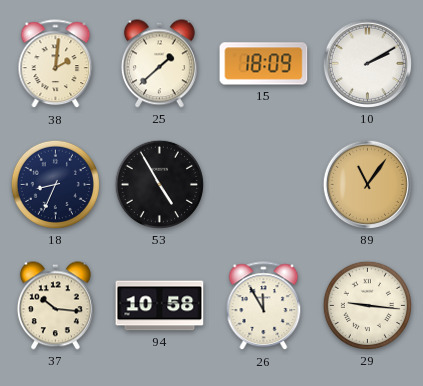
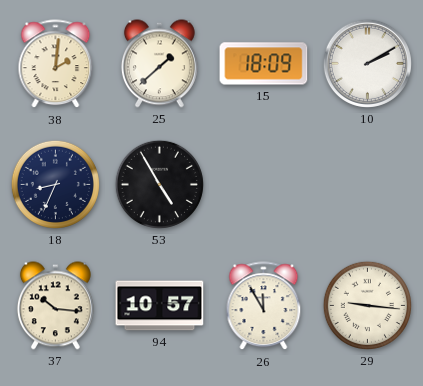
89: 11:06 -> none (367, 184)
94: 10:58 -> 10:57 (160, 306)
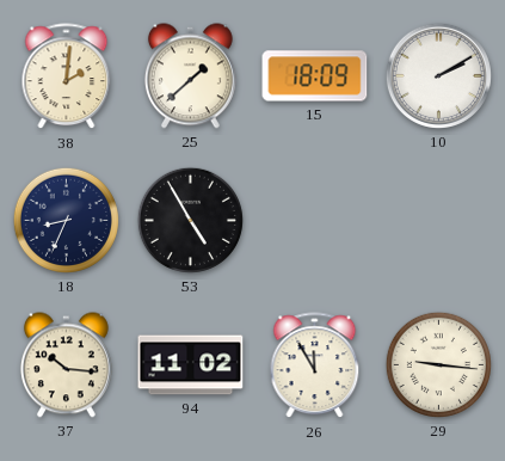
94: 10:57 -> 11:02 (191, 365)
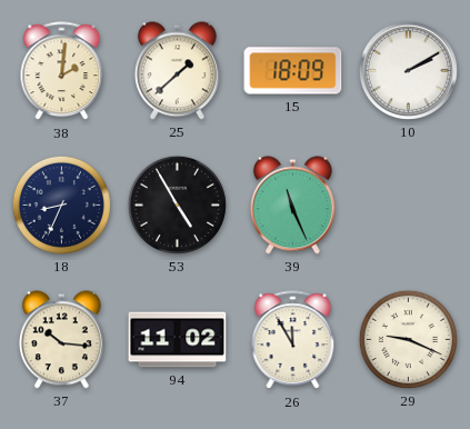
39: none -> 11:26 (292, 206)
29: 9:16 -> 9:19 (408, 339)
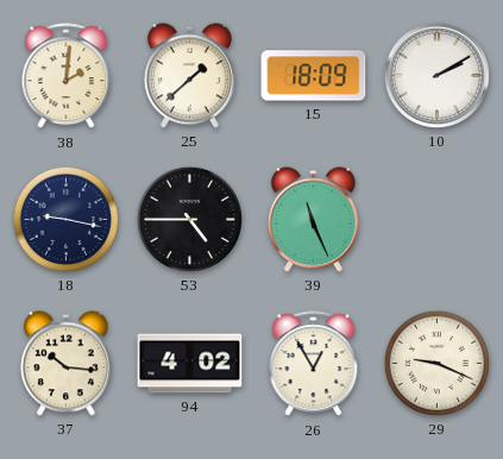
18: 8:34 -> 9:17 (65, 219)
53: 4:55 -> 4:45 (189, 219)
94: 11:02 -> 4:02 (190, 364)
26: 11:55 -> 12:55 (314, 364)
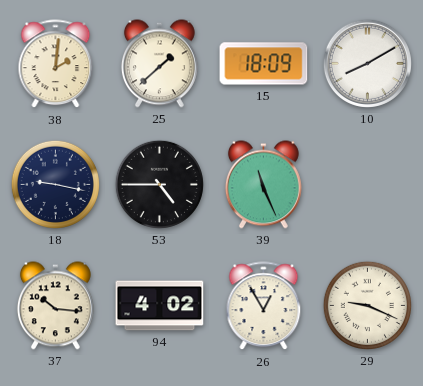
10: 2:10 -> 8:10 (367, 63)
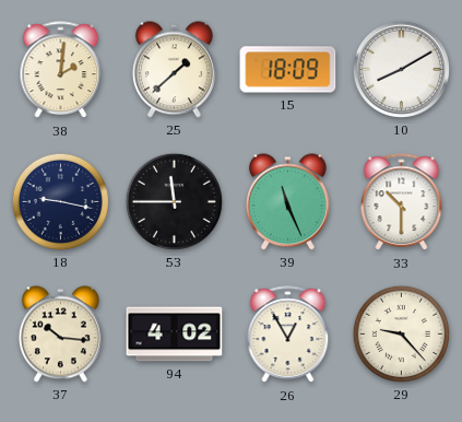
53: 4:45 -> 11:45 (174, 201)
33: none -> 10:30 (402, 202)
29: 9:19 -> 9:23 (401, 333)
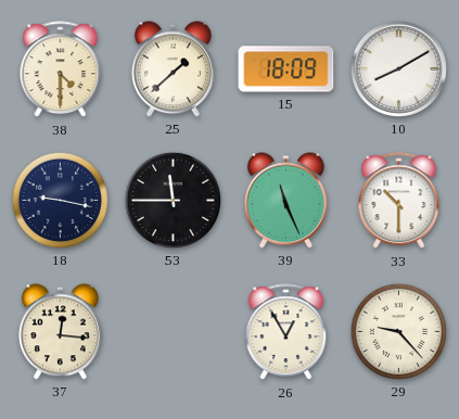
38: 2:01 -> 4:30 (61, 69)
37: 10:16 -> 12:16 (60, 332)
94: 4:02 -> none (175, 335)
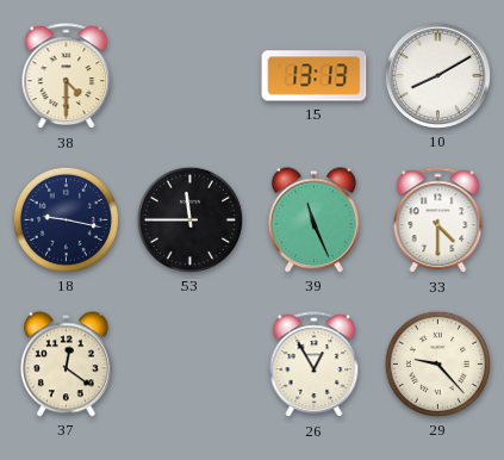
25: 1:38 -> none (173, 69)
15: 18:09 -> 13:13 (315, 76)
33: 10:30 -> 4:30 (438, 220)
37: 12:16 -> 12:21 (66, 365)
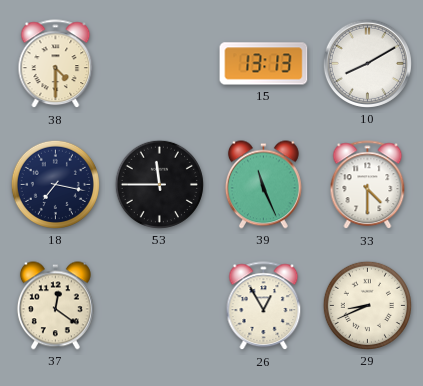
18: 9:17 -> 7:17 (55, 184)
29: 9:23 -> 8:41 (367, 305)
